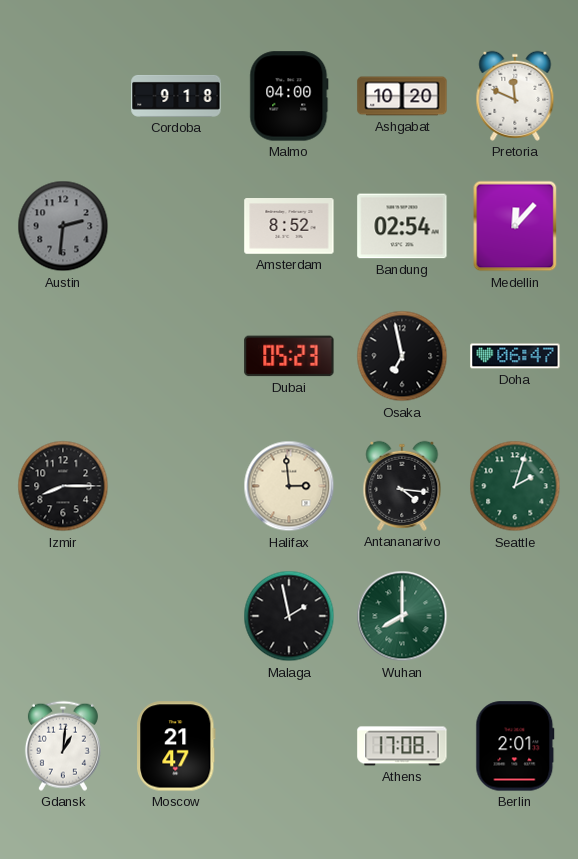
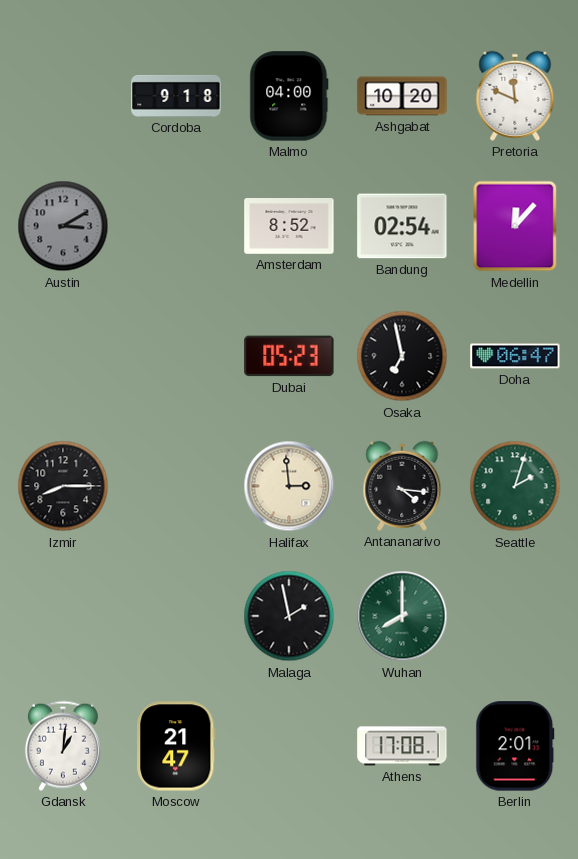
Austin: 2:31 -> 3:10 (63, 226)
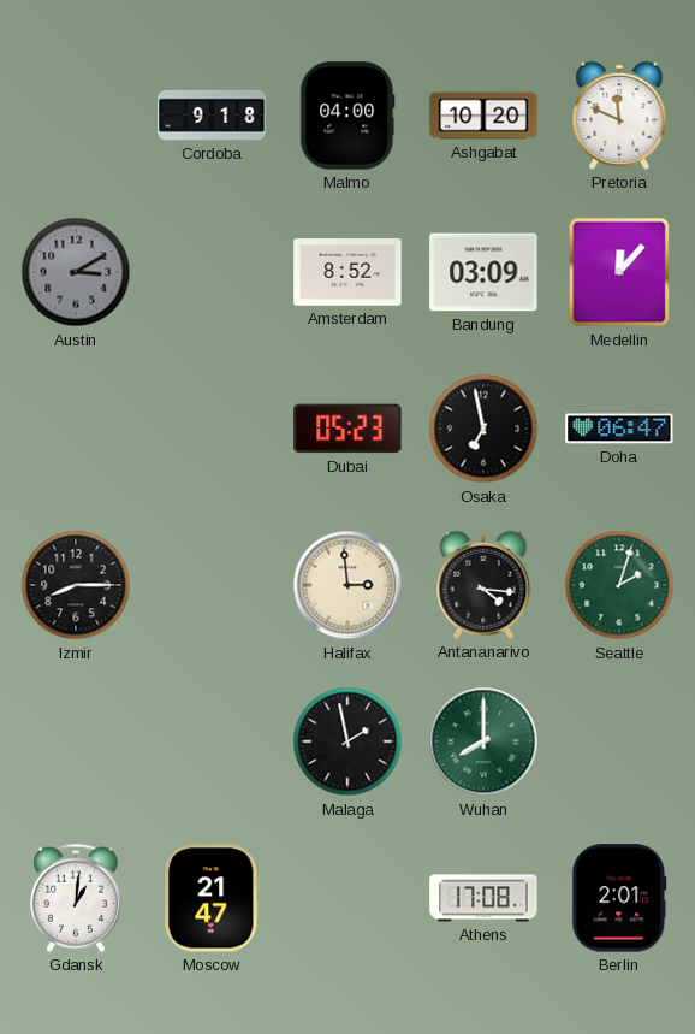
Bandung: 02:54 -> 03:09 (483, 272)
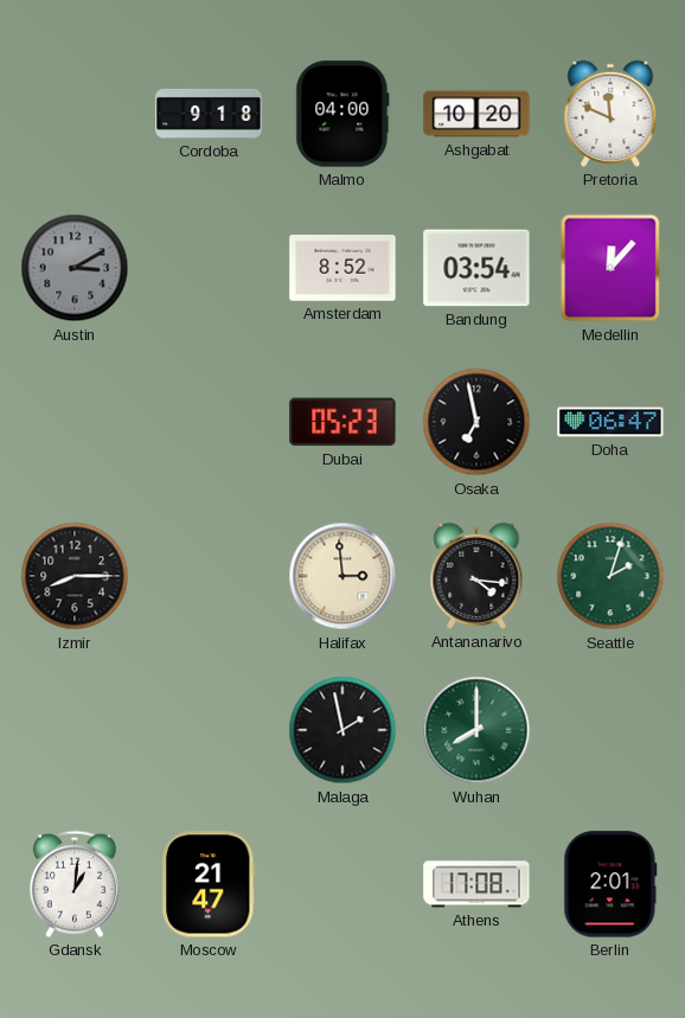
Bandung: 03:09 -> 03:54 (476, 268)
